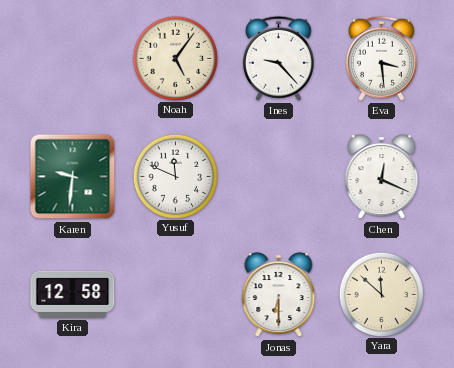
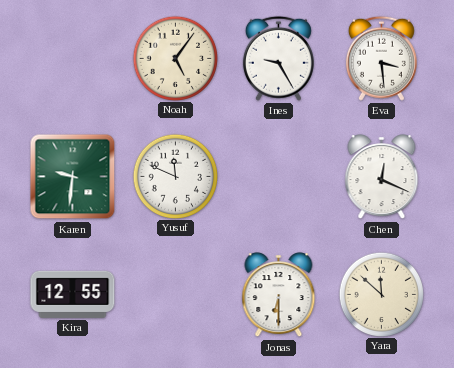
Ines: 9:23 -> 9:25 (278, 58)
Kira: 12:58 -> 12:55 (73, 294)
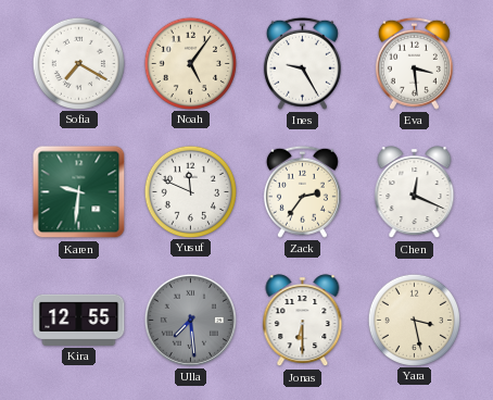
Sofia: none -> 7:20 (78, 63)
Zack: none -> 2:36 (302, 191)
Ulla: none -> 7:29 (190, 320)
Yara: 11:52 -> 3:28 (414, 320)
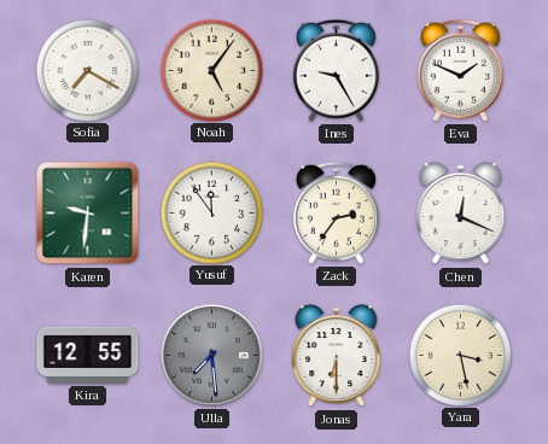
Eva: 3:29 -> 1:49 (460, 70)
Yusuf: 11:49 -> 11:54 (211, 212)
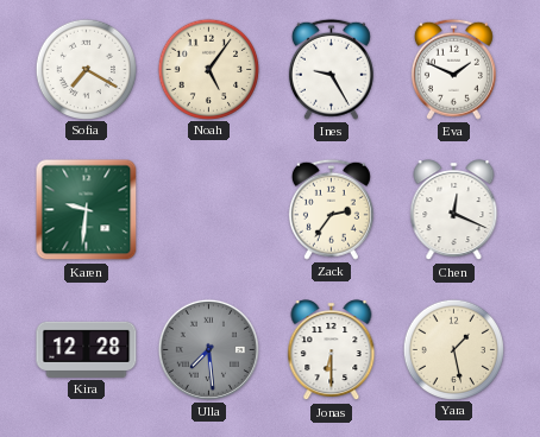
Yusuf: 11:54 -> none (211, 212)
Kira: 12:55 -> 12:28 (87, 349)
Yara: 3:28 -> 1:28 (453, 349)
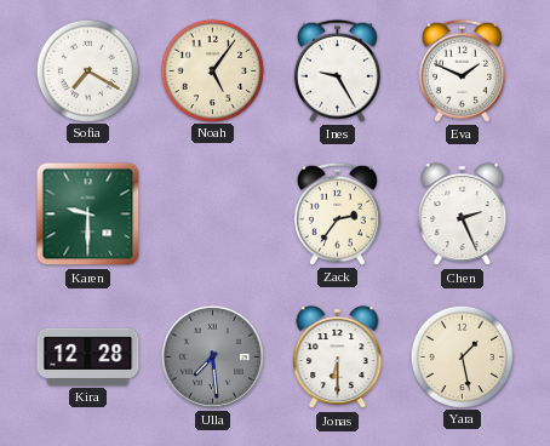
Karen: 9:31 -> 9:30 (88, 215)
Chen: 12:19 -> 2:26 (463, 215)
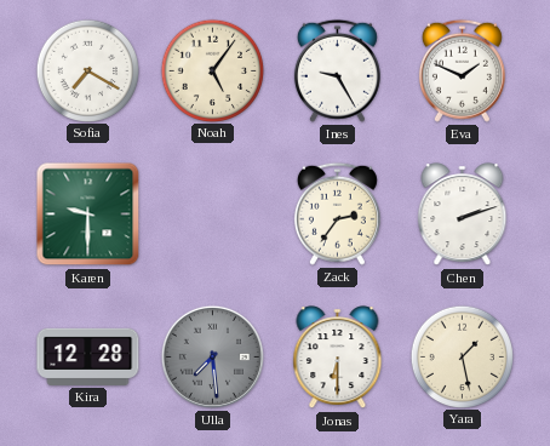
Chen: 2:26 -> 2:12 (463, 215)
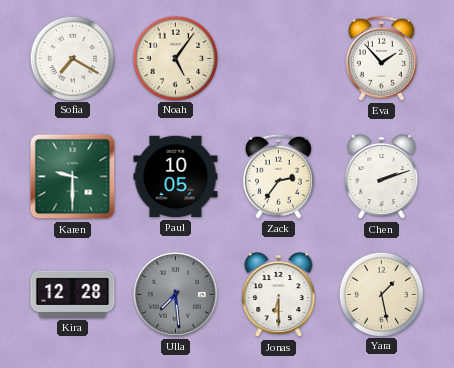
Ines: 9:25 -> none (337, 70)
Eva: 1:49 -> 1:53 (381, 58)
Paul: none -> 10:05 (176, 177)
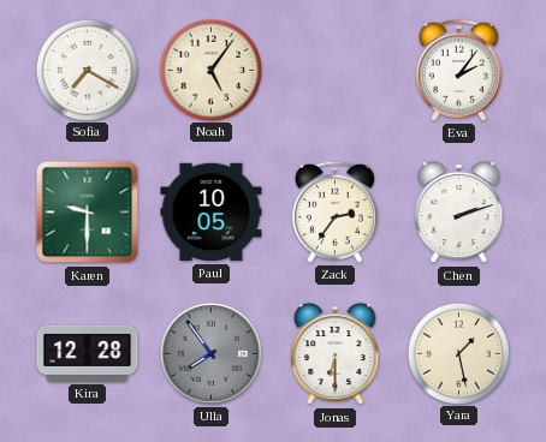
Eva: 1:53 -> 2:06 (458, 70)
Ulla: 7:29 -> 7:54 (210, 353)
